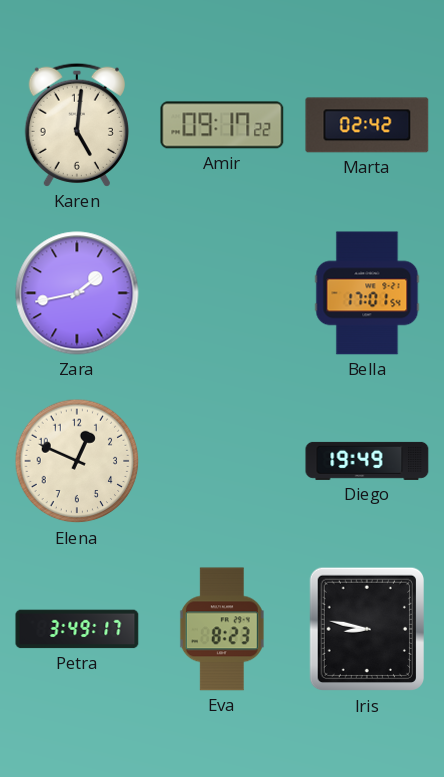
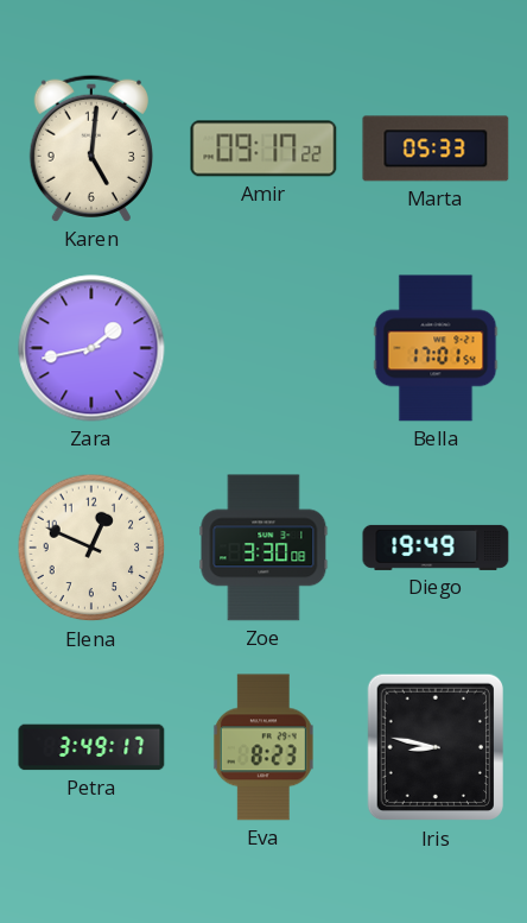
Marta: 02:42 -> 05:33 (436, 148)
Zoe: none -> 3:30 (263, 548)
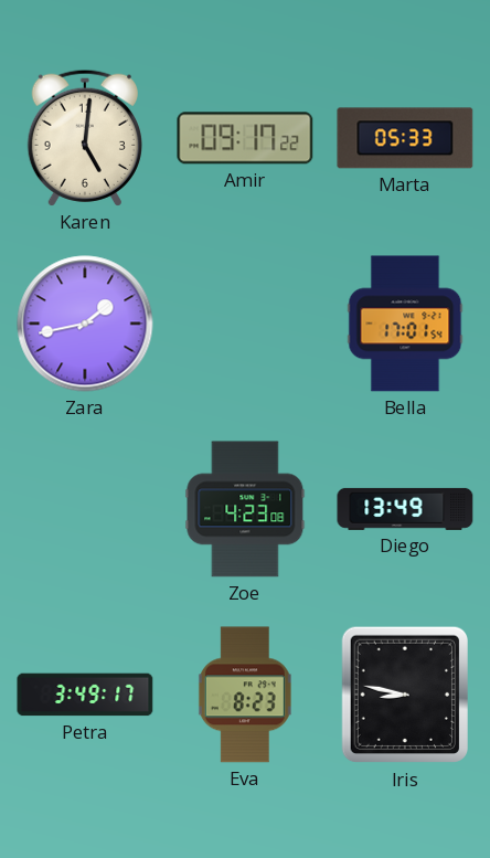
Elena: 12:49 -> none (91, 548)
Zoe: 3:30 -> 4:23 (245, 509)
Diego: 19:49 -> 13:49 (405, 509)
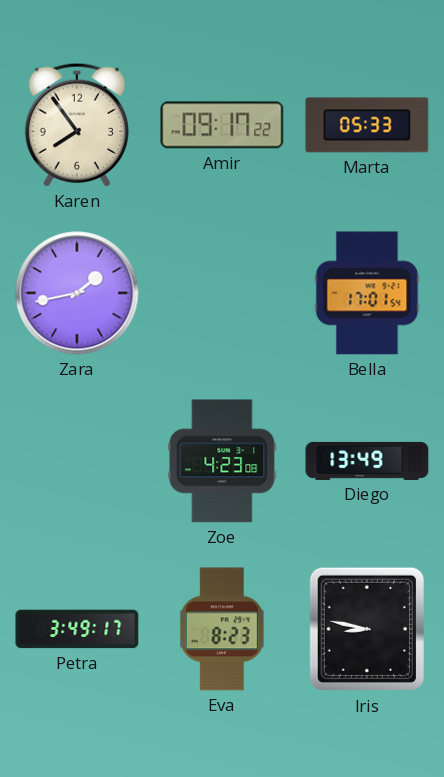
Karen: 5:01 -> 7:54 (77, 125)
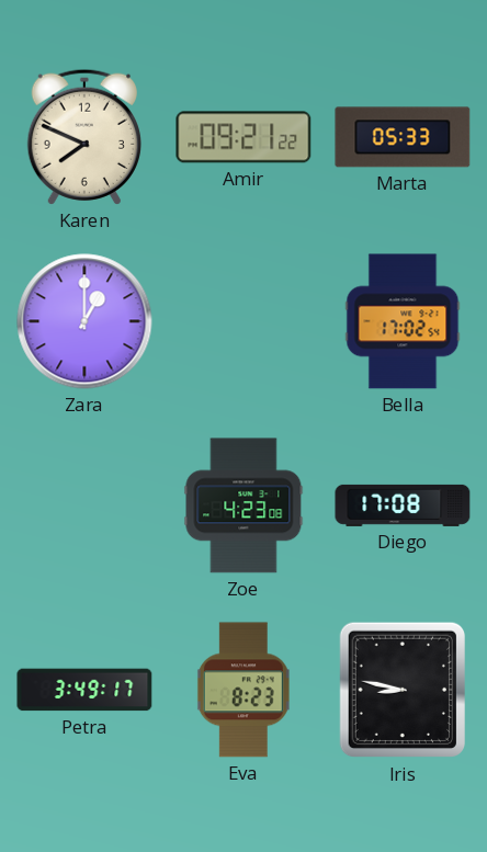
Karen: 7:54 -> 7:49 (84, 137)
Amir: 09:17 -> 09:21 (243, 137)
Zara: 1:43 -> 1:00 (84, 321)
Bella: 17:01 -> 17:02 (403, 321)
Diego: 13:49 -> 17:08 (403, 505)
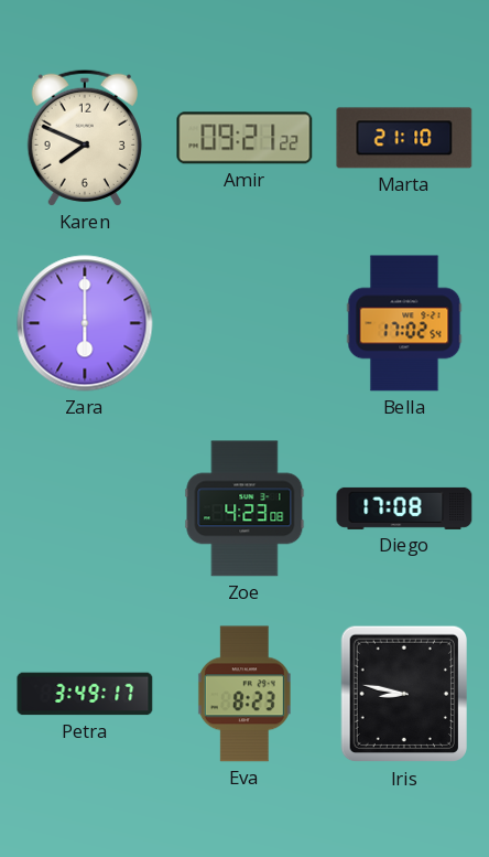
Marta: 05:33 -> 21:10 (404, 138)
Zara: 1:00 -> 6:00 (85, 323)
